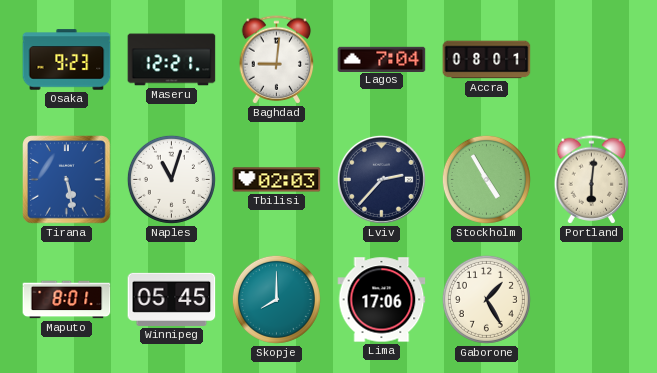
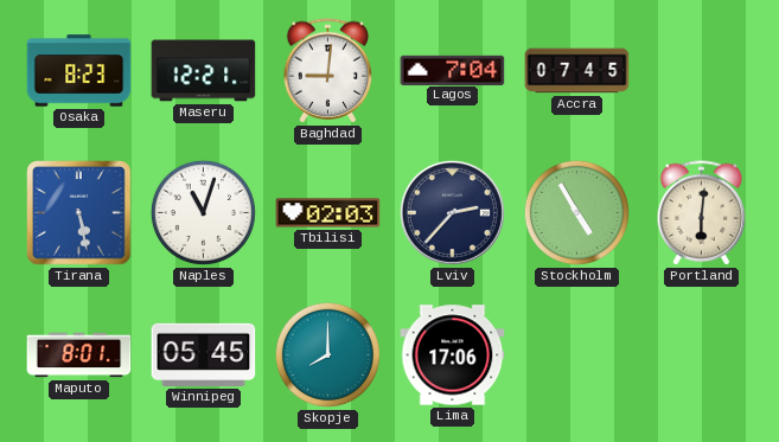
Osaka: 9:23 -> 8:23 (79, 71)
Accra: 08:01 -> 07:45 (577, 71)
Gaborone: 1:25 -> none (486, 299)
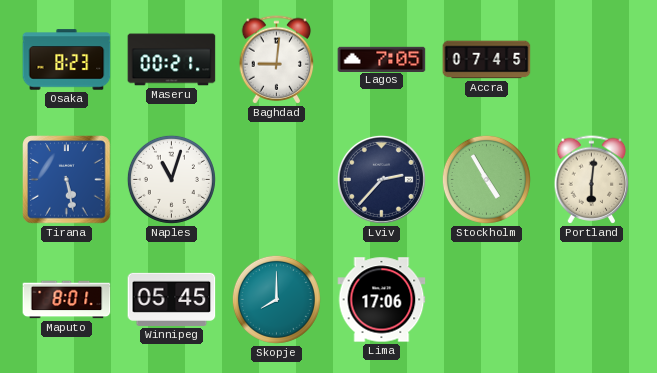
Maseru: 12:21 -> 00:21 (172, 60)
Lagos: 7:04 -> 7:05 (382, 59)
Tbilisi: 02:03 -> none (328, 213)
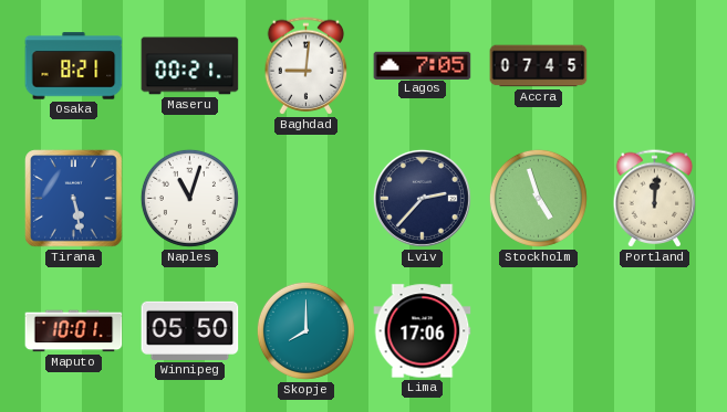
Osaka: 8:23 -> 8:21 (74, 66)
Stockholm: 4:55 -> 4:57 (538, 198)
Portland: 6:01 -> 12:01 (655, 199)
Maputo: 8:01 -> 10:01 (74, 331)
Winnipeg: 05:45 -> 05:50 (190, 330)
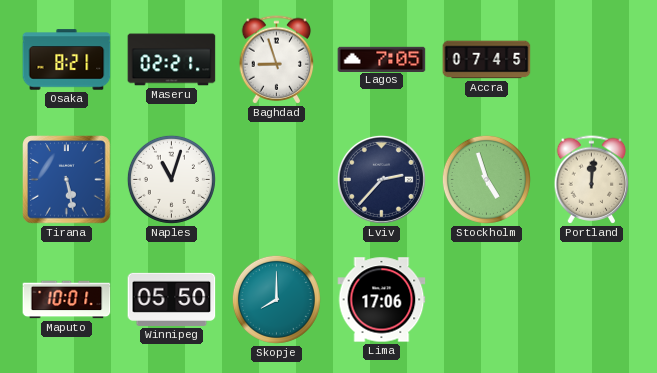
Maseru: 00:21 -> 02:21 (172, 60)
Baghdad: 9:01 -> 8:57 (277, 60)
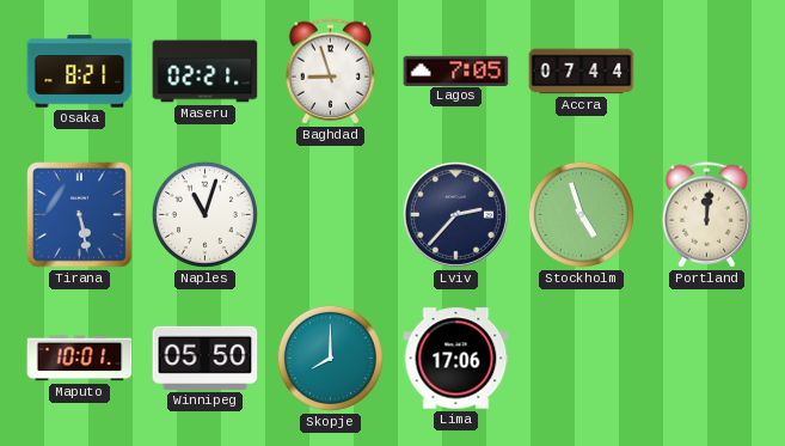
Accra: 07:45 -> 07:44 (582, 72)
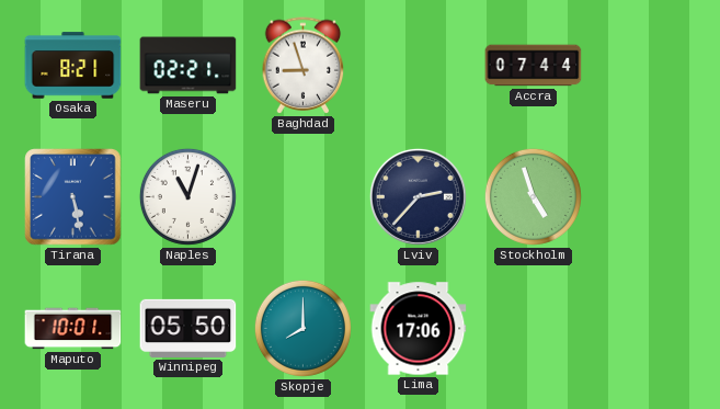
Lagos: 7:05 -> none (456, 71)
Portland: 12:01 -> none (707, 215)
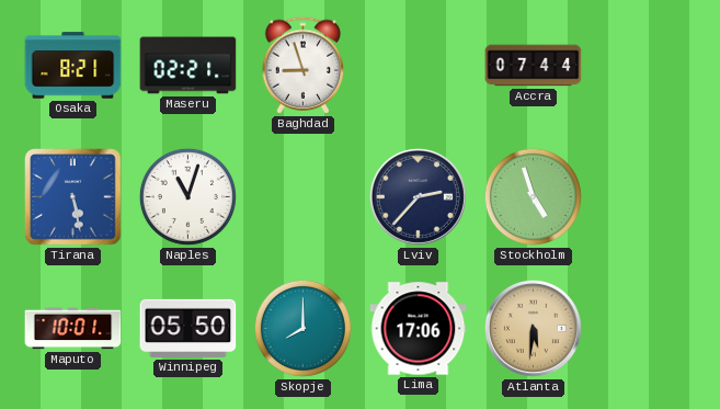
Atlanta: none -> 5:31 (533, 328)
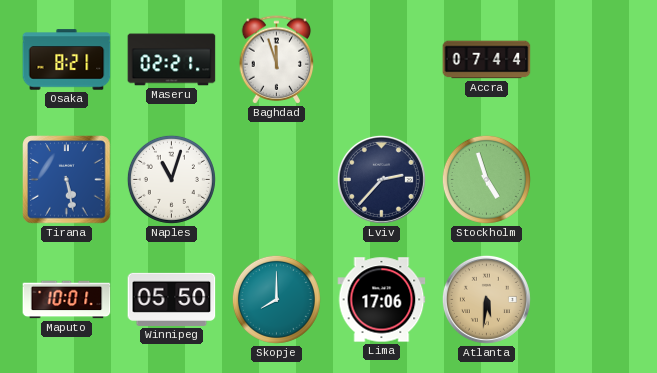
Baghdad: 8:57 -> 11:57 (277, 60)
